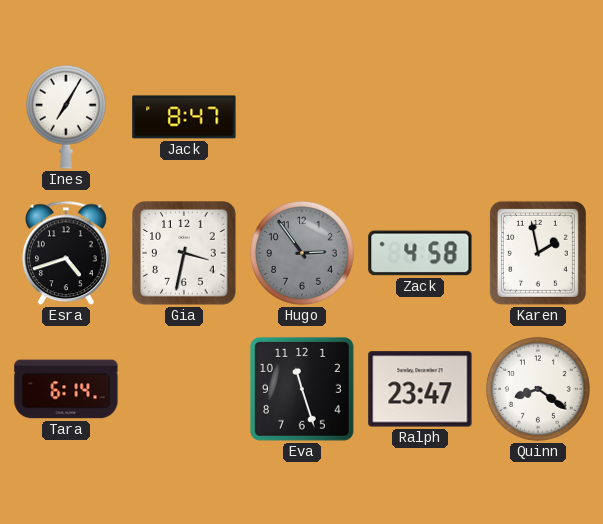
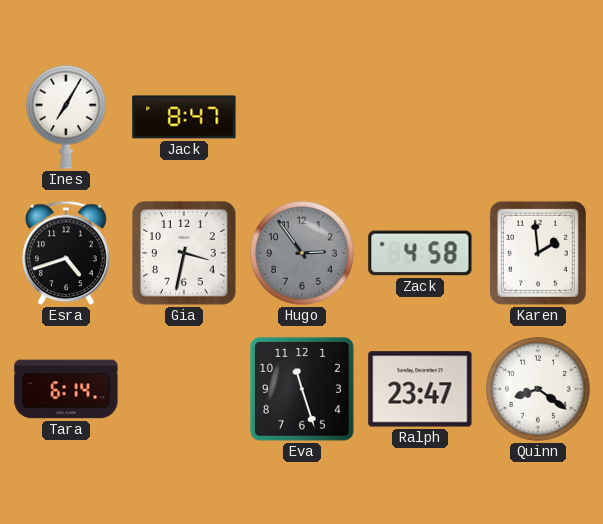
Karen: 1:58 -> 1:59 (538, 253)
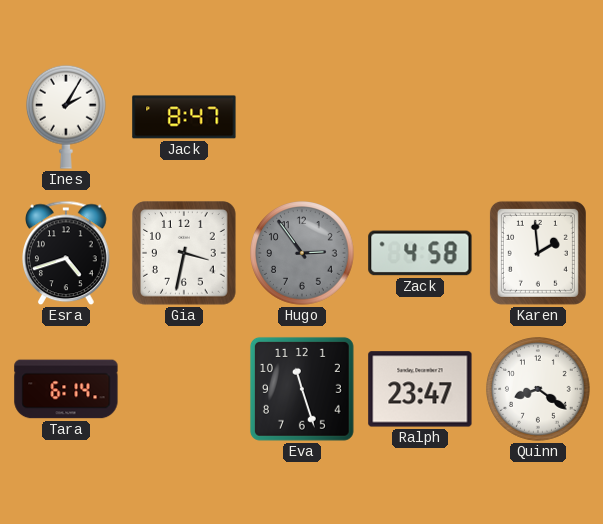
Ines: 7:05 -> 2:05 (66, 117)
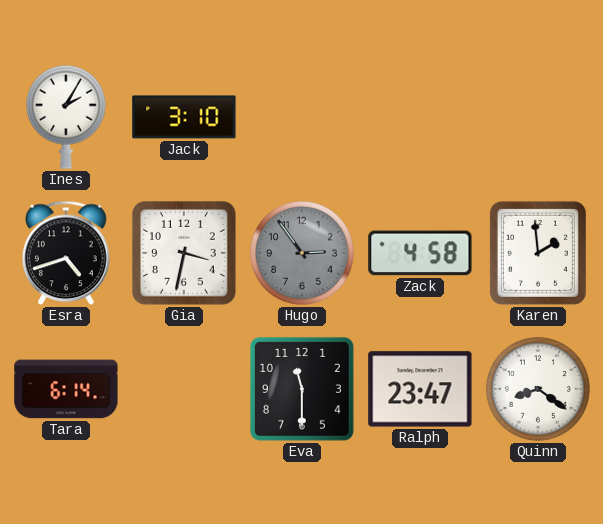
Jack: 8:47 -> 3:10 (184, 117)
Eva: 11:27 -> 11:30 (302, 389)
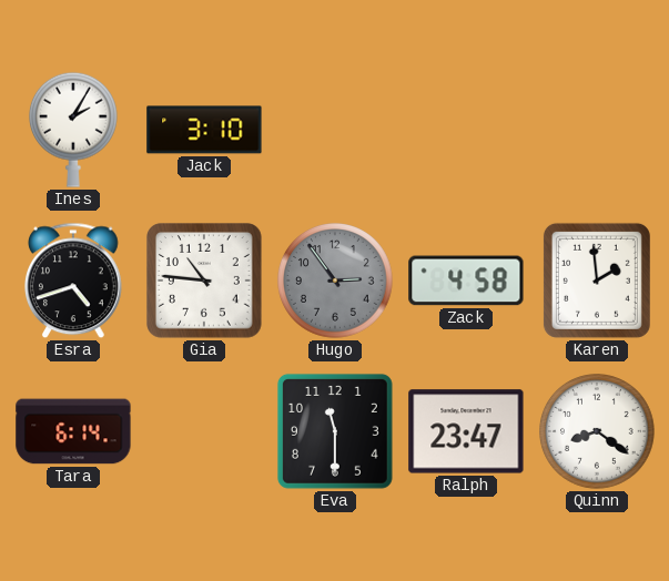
Gia: 3:32 -> 10:46 (205, 282)
